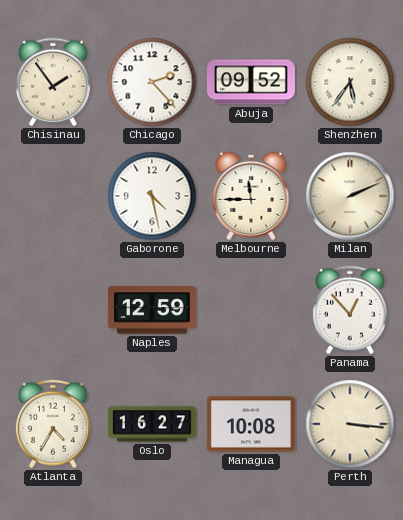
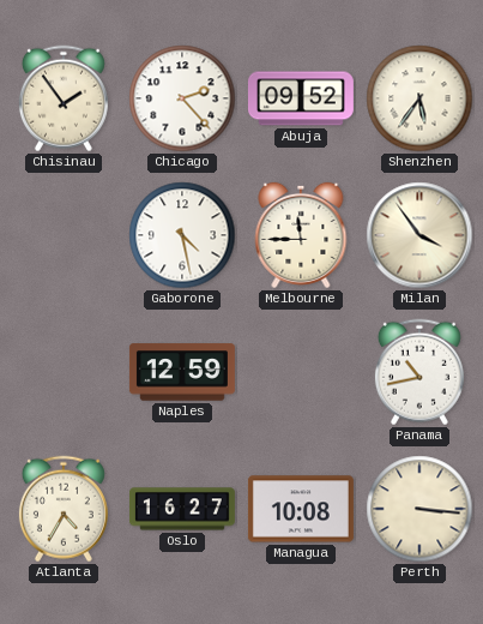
Milan: 2:11 -> 3:54 (419, 235)
Panama: 12:53 -> 10:43 (419, 372)
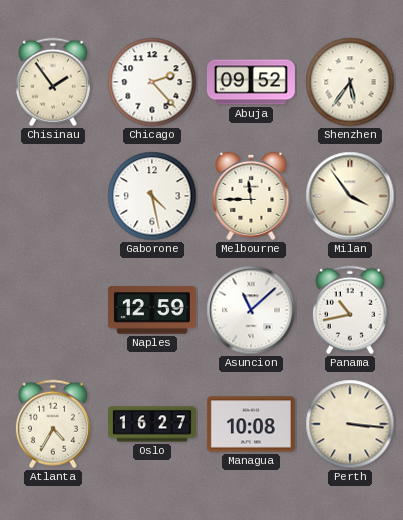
Asuncion: none -> 11:08 (251, 310)
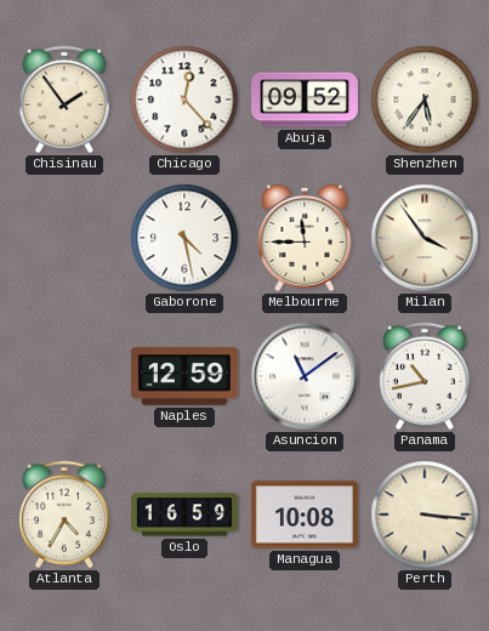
Chicago: 2:23 -> 12:23 (184, 100)
Asuncion: 11:08 -> 11:09 (305, 376)
Oslo: 16:27 -> 16:59 (184, 515)
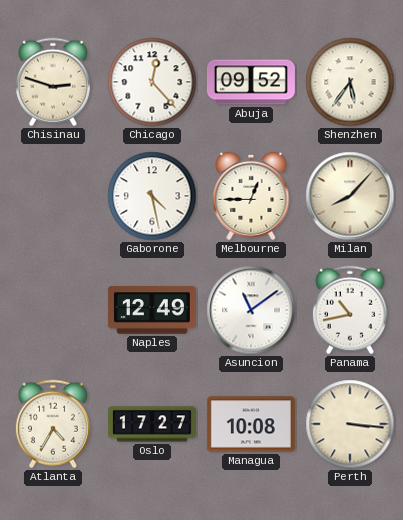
Chisinau: 1:54 -> 2:48 (53, 82)
Melbourne: 11:45 -> 12:45 (251, 196)
Milan: 3:54 -> 8:07 (350, 196)
Naples: 12:59 -> 12:49 (152, 310)
Oslo: 16:59 -> 17:27 (152, 424)
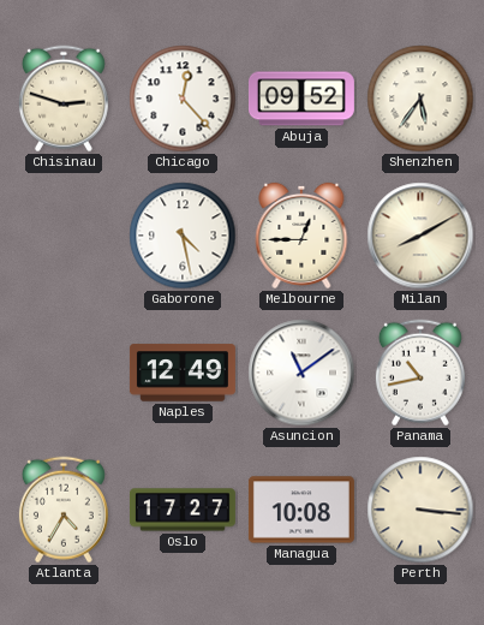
Milan: 8:07 -> 8:10 (420, 236)
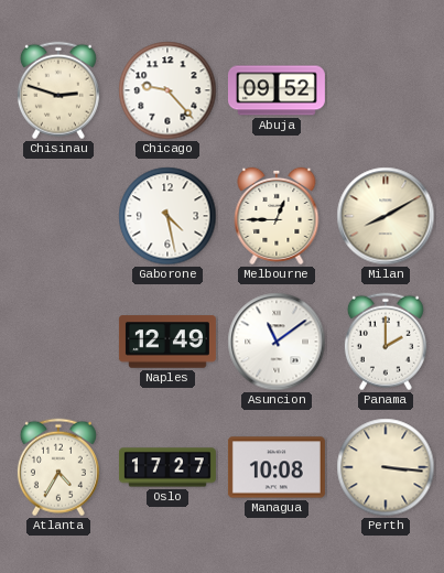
Chicago: 12:23 -> 9:23 (167, 90)
Shenzhen: 5:36 -> none (420, 99)
Panama: 10:43 -> 2:00 (386, 342)
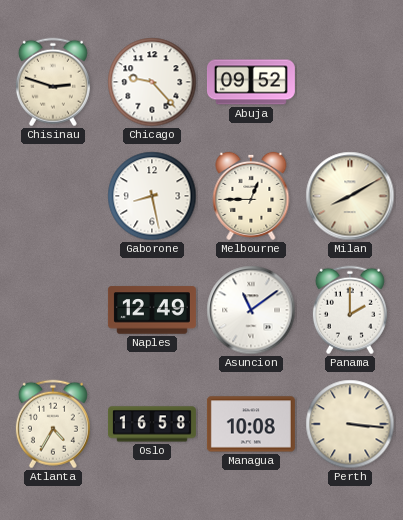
Gaborone: 4:28 -> 8:28 (152, 196)
Oslo: 17:27 -> 16:58 (152, 424)
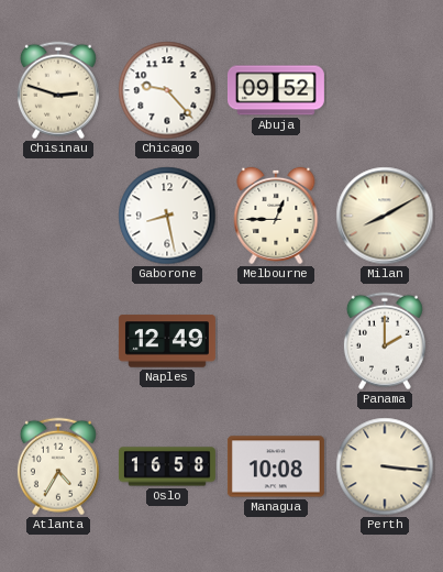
Asuncion: 11:09 -> none (251, 310)
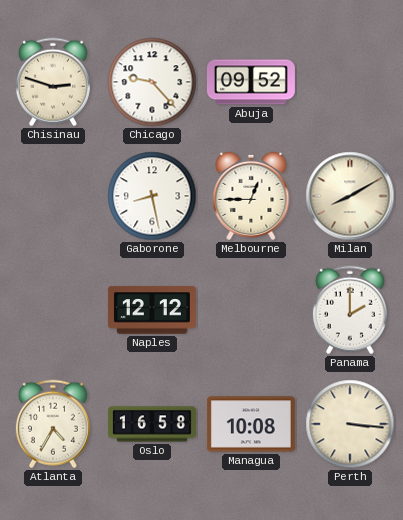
Naples: 12:49 -> 12:12 (152, 310)
